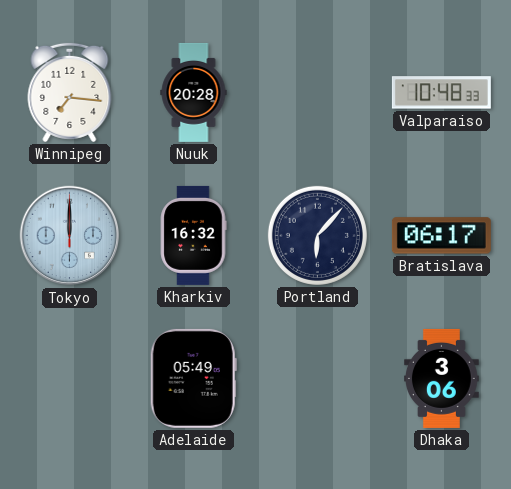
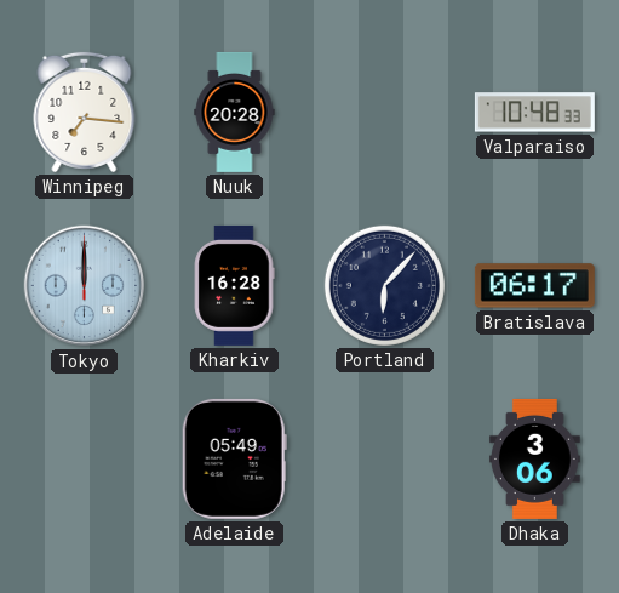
Kharkiv: 16:32 -> 16:28 (234, 285)
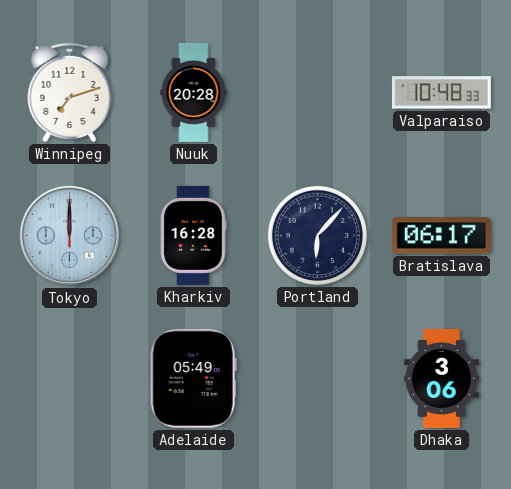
Winnipeg: 7:16 -> 7:12 (70, 92)
